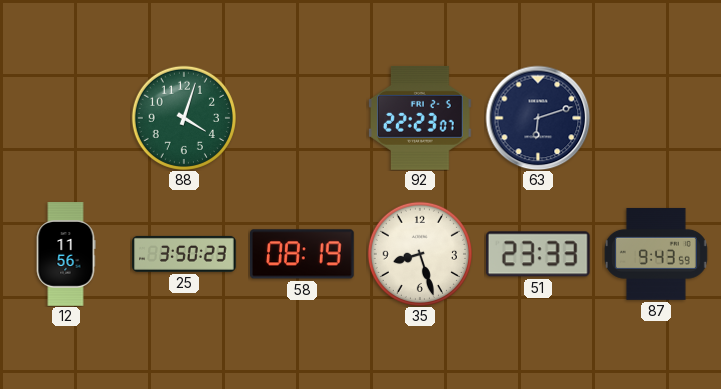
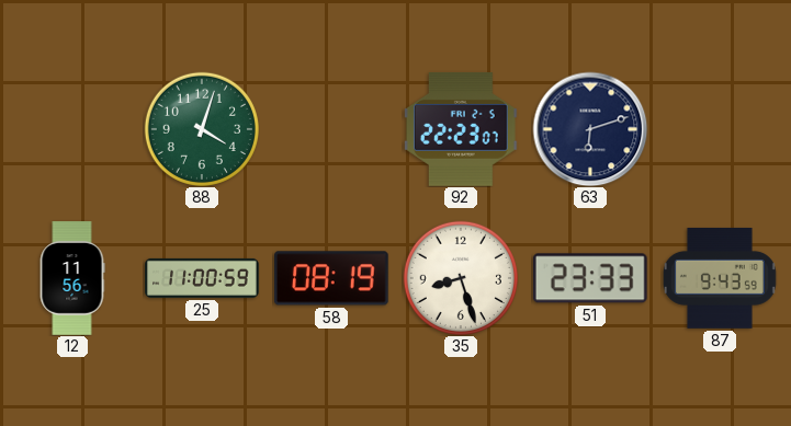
25: 3:50 -> 11:00 (202, 278)
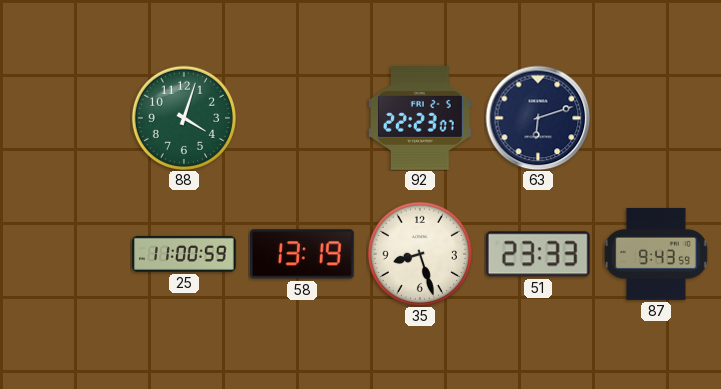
12: 11:56 -> none (72, 278)
58: 08:19 -> 13:19 (303, 254)
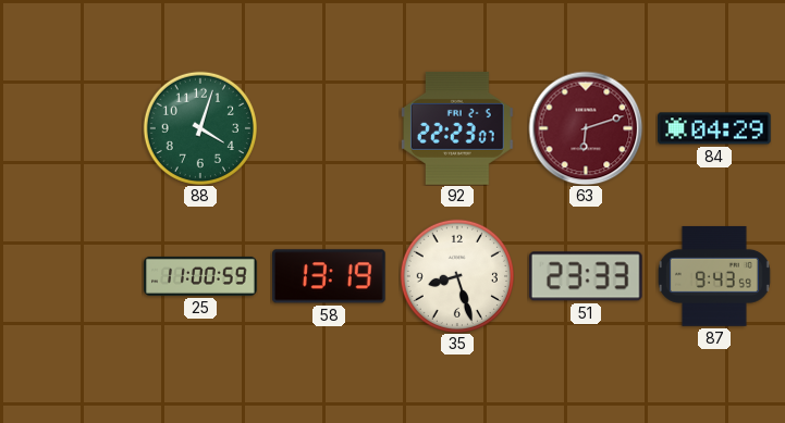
63 dial: navy -> burgundy (586, 128)
84: none -> 04:29 (714, 128)
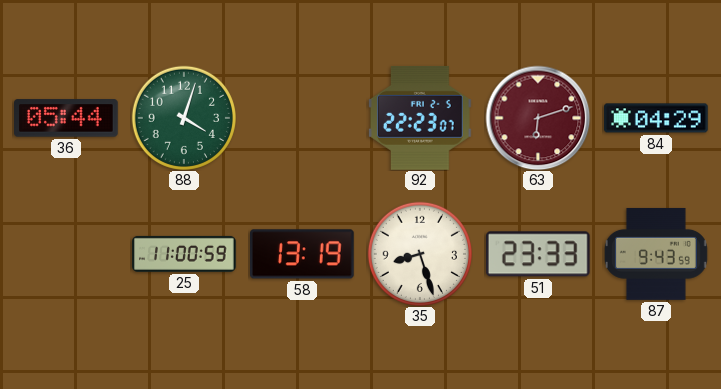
36: none -> 05:44 (67, 118)
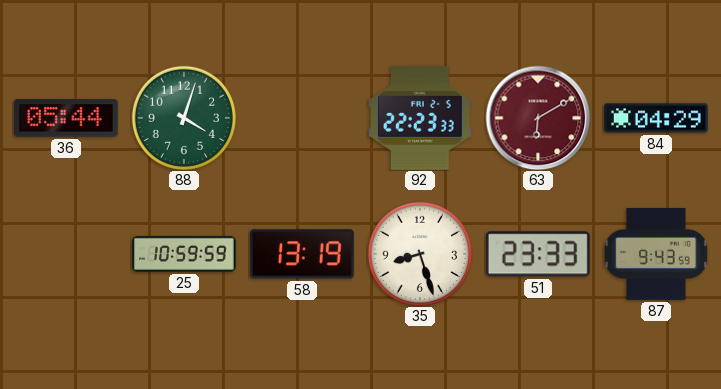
92: 22:23:07 -> 22:23:33 (420, 118)
63: 6:12 -> 6:10 (538, 118)
25: 11:00 -> 10:59 (184, 254)
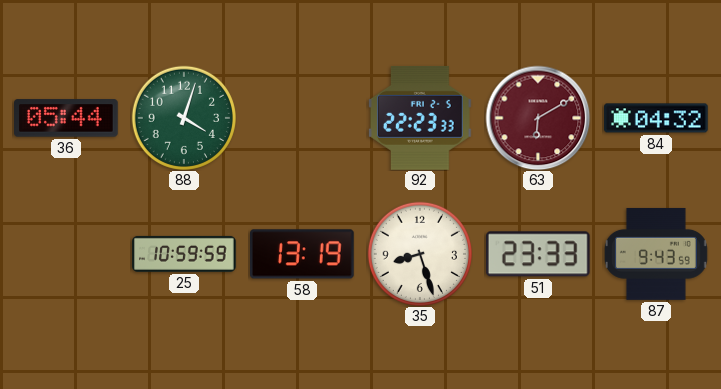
84: 04:29 -> 04:32 (656, 118)
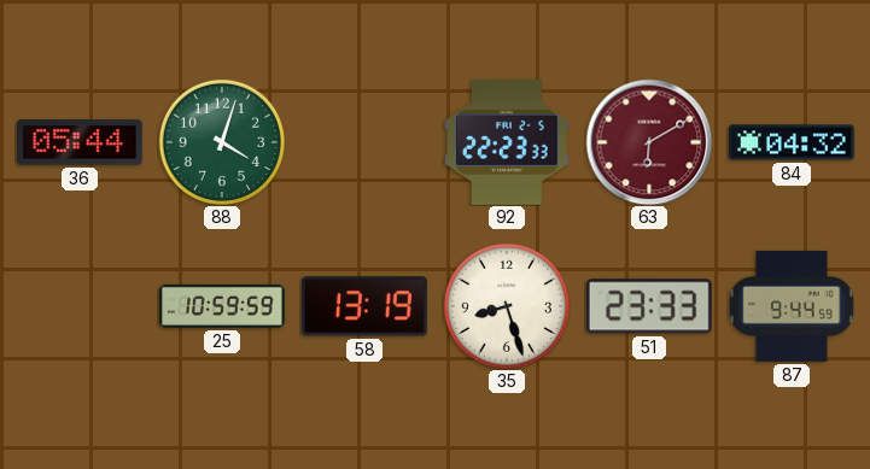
87: 9:43 -> 9:44 (792, 306)
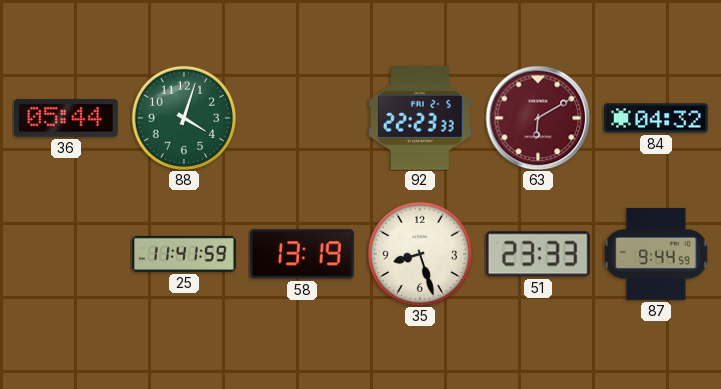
25: 10:59 -> 11:41 (184, 254)
